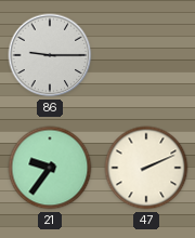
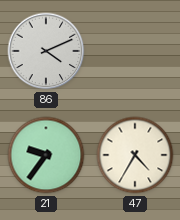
86: 9:15 -> 4:11 (46, 51)
47: 2:11 -> 4:35 (135, 155)
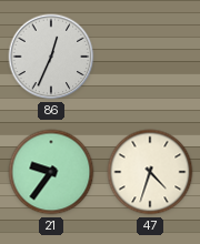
86: 4:11 -> 12:34 (51, 57)
47: 4:35 -> 4:33 (150, 172)
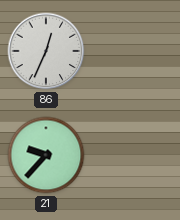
21: 9:36 -> 9:37 (46, 155)
47: 4:33 -> none (150, 172)
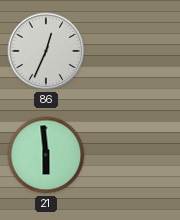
21: 9:37 -> 5:59 (46, 155)
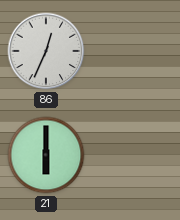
21: 5:59 -> 6:00 (46, 155)
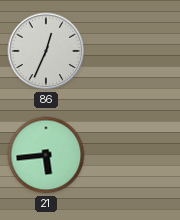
21: 6:00 -> 5:44 (46, 155)
